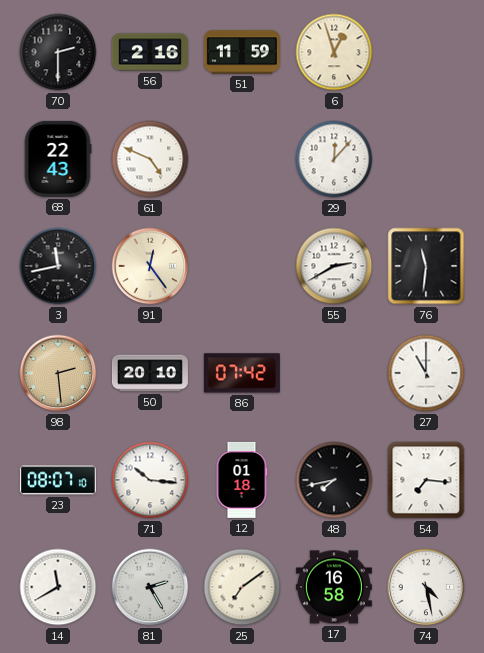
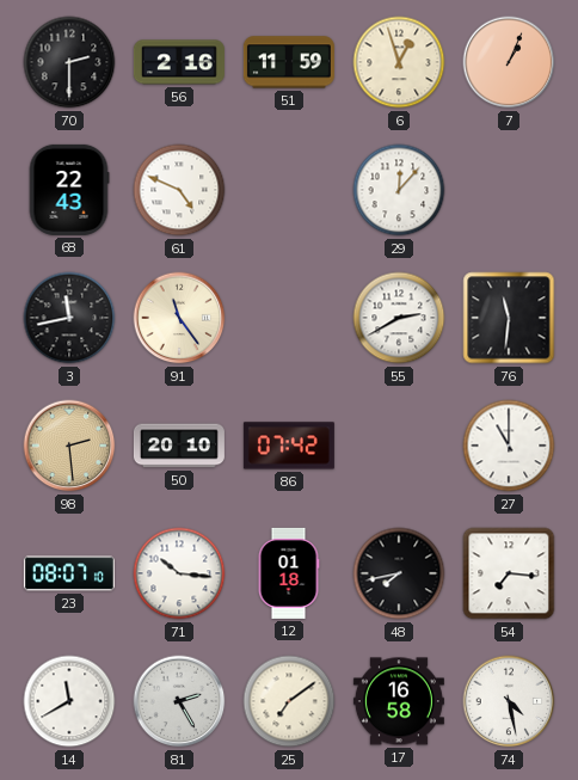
7: none -> 1:04 (509, 62)
91: 12:24 -> 11:24 (179, 318)
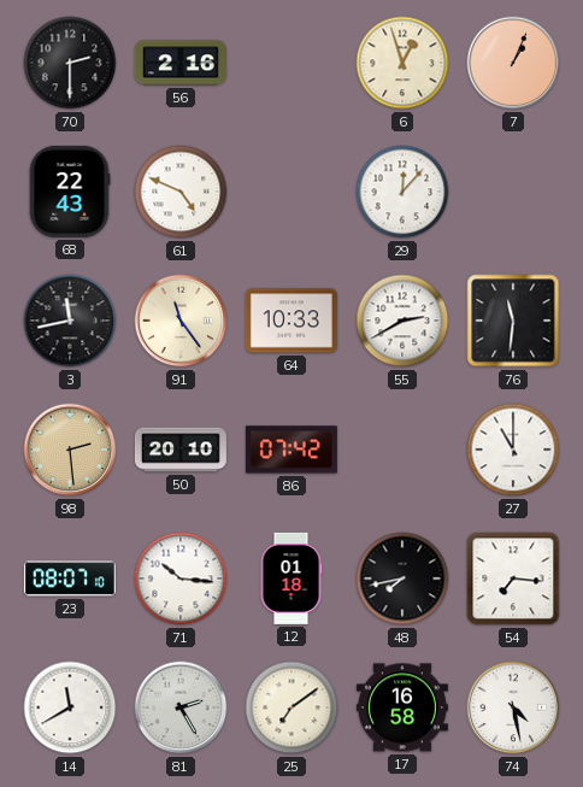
51: 11:59 -> none (289, 62)
64: none -> 10:33 (291, 321)
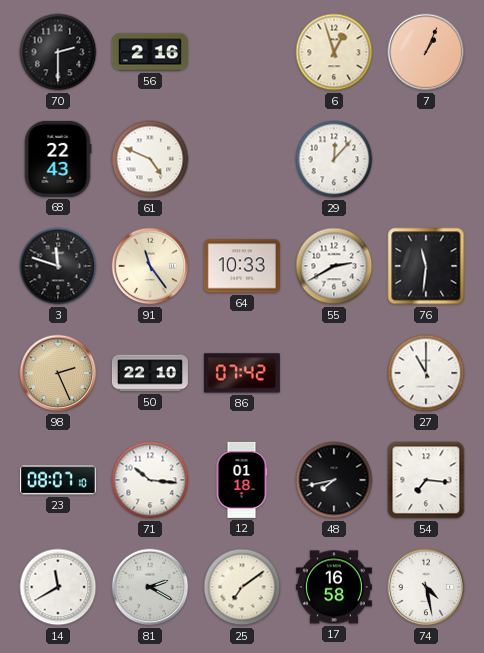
3: 11:43 -> 11:48 (58, 266)
98: 2:29 -> 2:26 (58, 373)
50: 20:10 -> 22:10 (150, 373)
81: 2:25 -> 2:20 (150, 587)
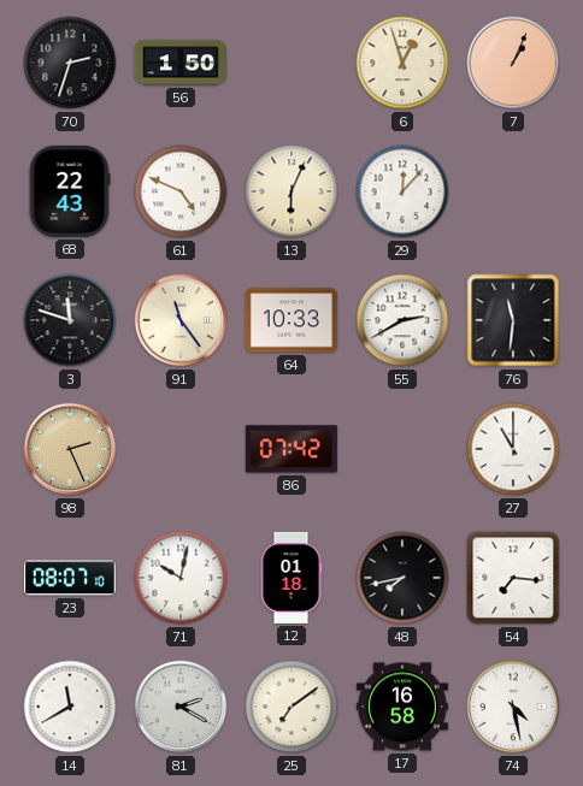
70: 2:30 -> 2:33 (70, 63)
56: 2:16 -> 1:50 (181, 63)
13: none -> 6:04 (291, 191)
50: 22:10 -> none (150, 373)
71: 10:16 -> 10:02 (181, 578)
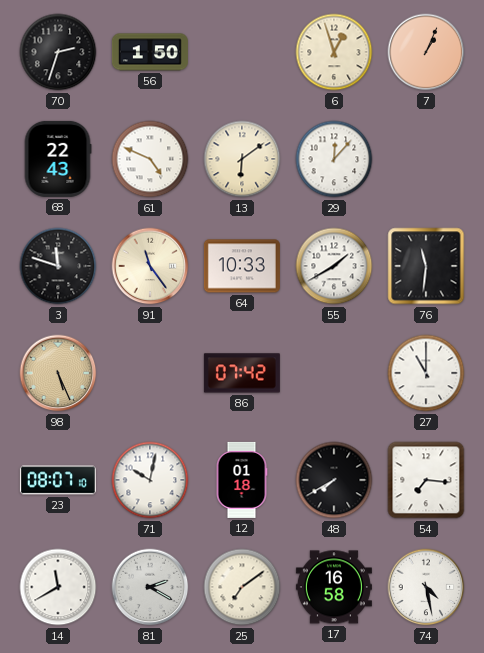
13: 6:04 -> 6:09 (242, 159)
55: 2:40 -> 1:40 (334, 266)
98: 2:26 -> 5:26 (58, 373)
48: 7:43 -> 7:40 (334, 480)
